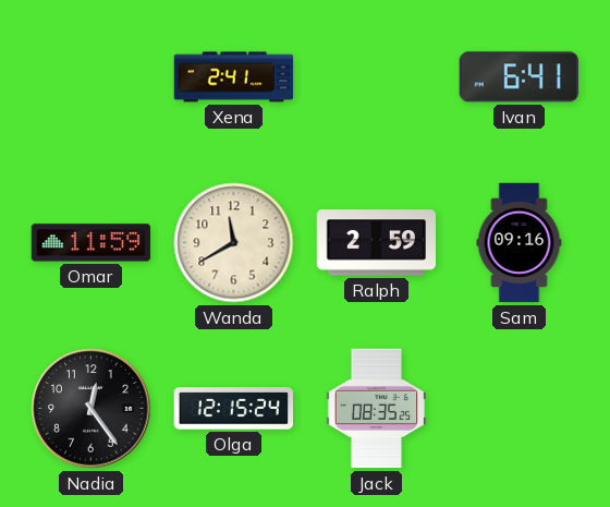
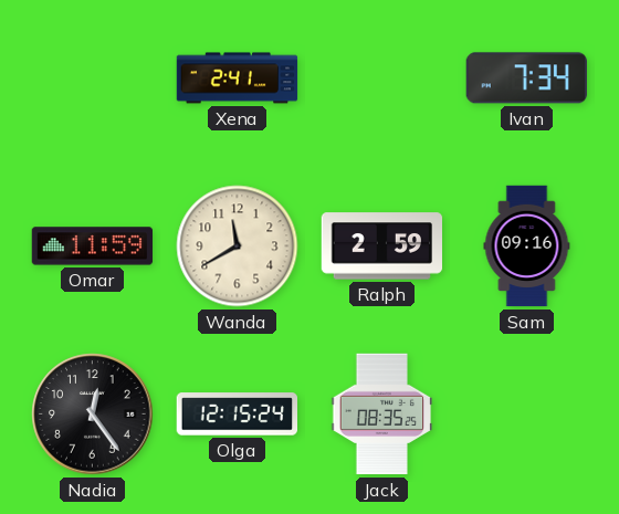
Ivan: 6:41 -> 7:34 (526, 78)
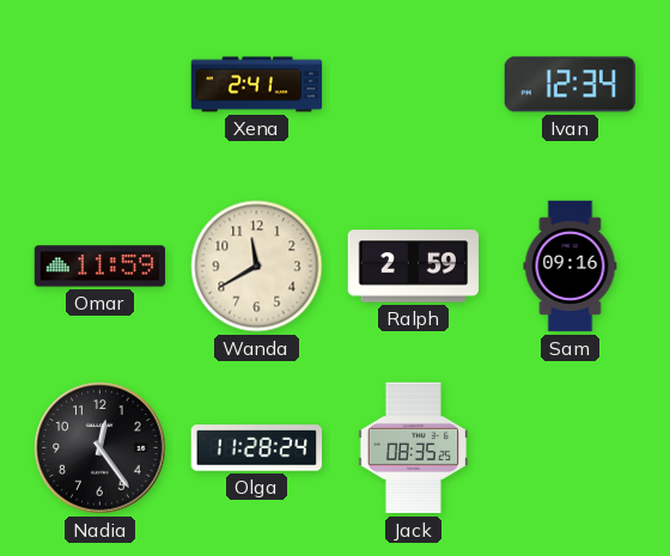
Ivan: 7:34 -> 12:34 (569, 85)
Olga: 12:15 -> 11:28 (256, 448)
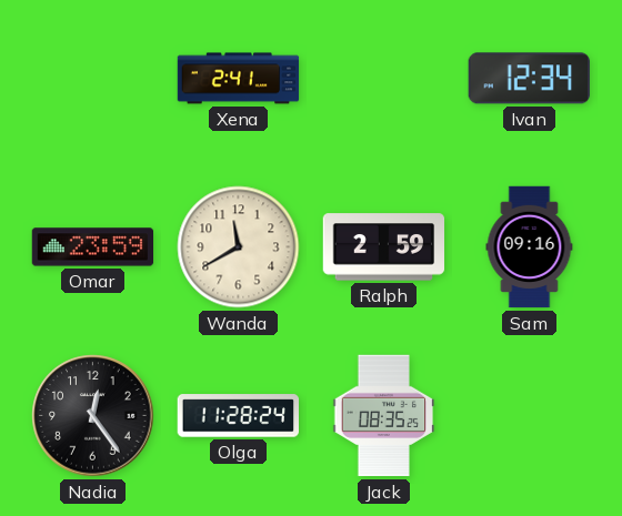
Omar: 11:59 -> 23:59 (93, 247)
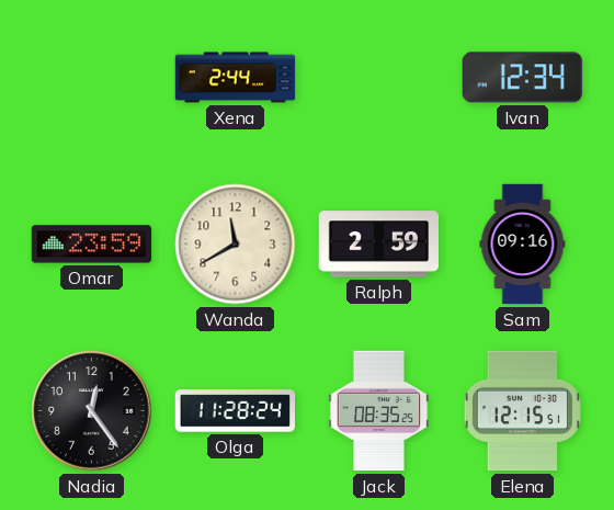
Xena: 2:41 -> 2:44 (236, 78)
Elena: none -> 12:15 (522, 411)
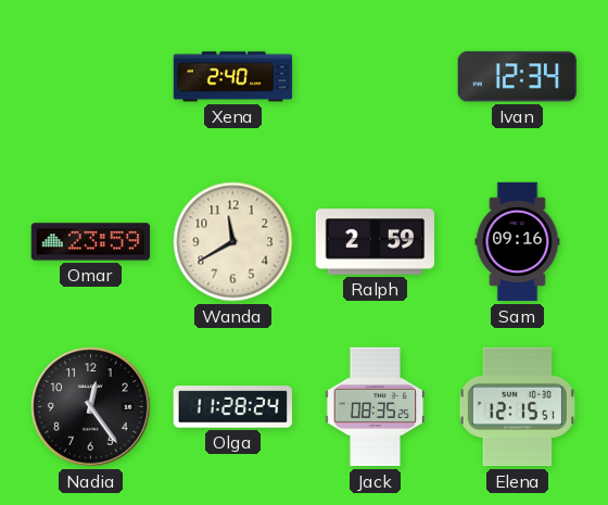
Xena: 2:44 -> 2:40 (233, 77)
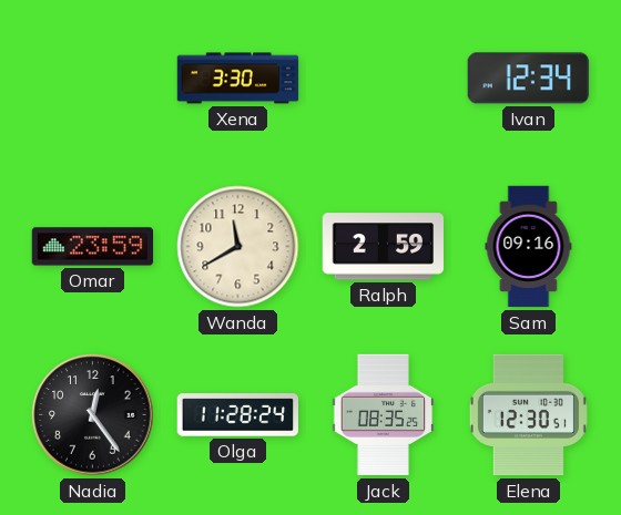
Xena: 2:40 -> 3:30 (238, 79)
Elena: 12:15 -> 12:30 (528, 415)
